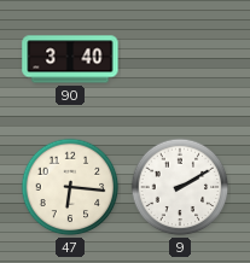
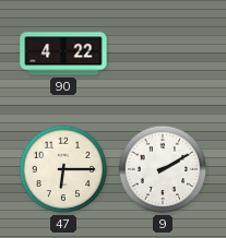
90: 3:40 -> 4:22 (63, 53)
47: 6:16 -> 6:15 (63, 169)
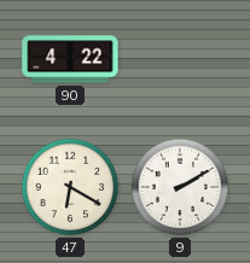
47: 6:15 -> 6:20 (70, 187)
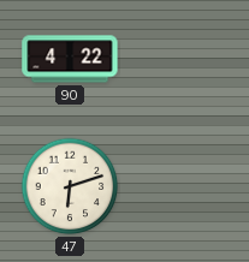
47: 6:20 -> 6:12 (70, 186)
9: 2:10 -> none (180, 187)
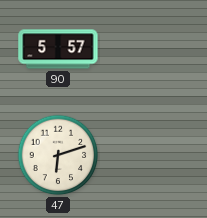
90: 4:22 -> 5:57 (58, 49)
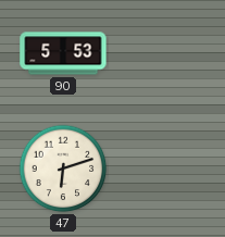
90: 5:57 -> 5:53 (63, 53)
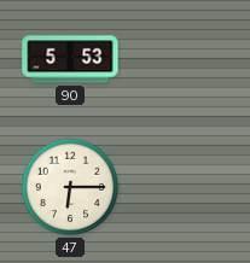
47: 6:12 -> 6:15 (70, 187)
